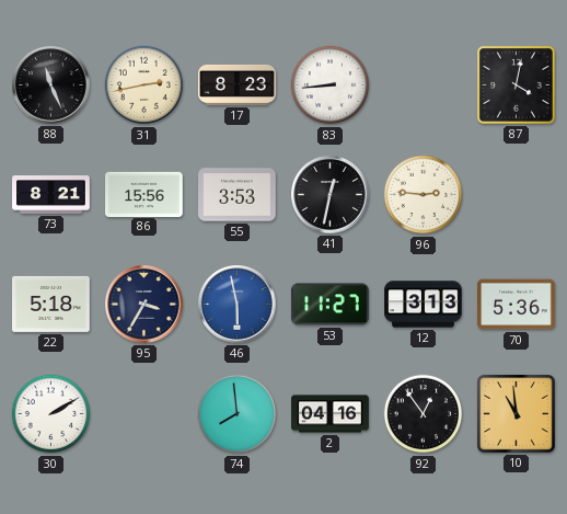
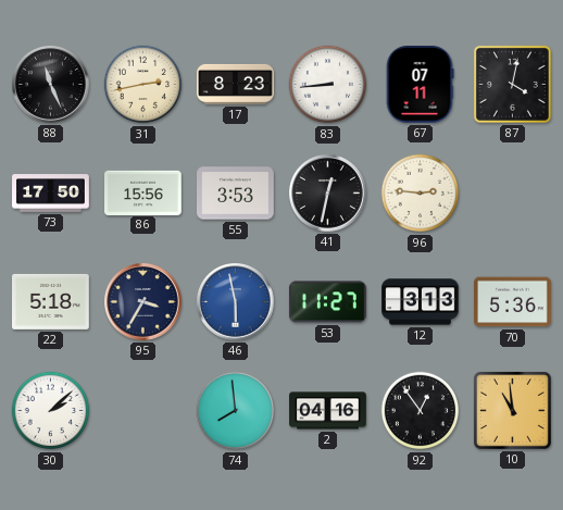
67: none -> 07:11 (420, 85)
73: 8:21 -> 17:50 (51, 194)
30: 2:10 -> 2:08 (51, 411)
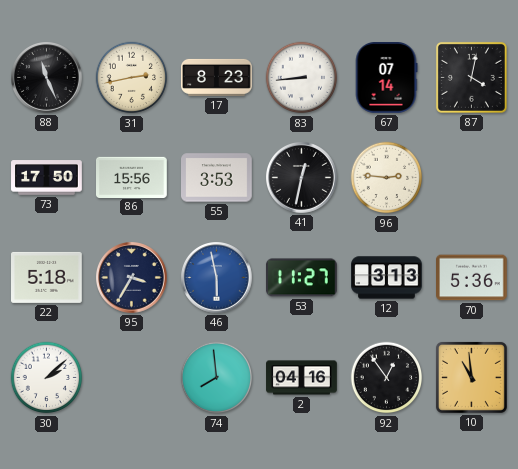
67: 07:11 -> 07:14 (386, 78)
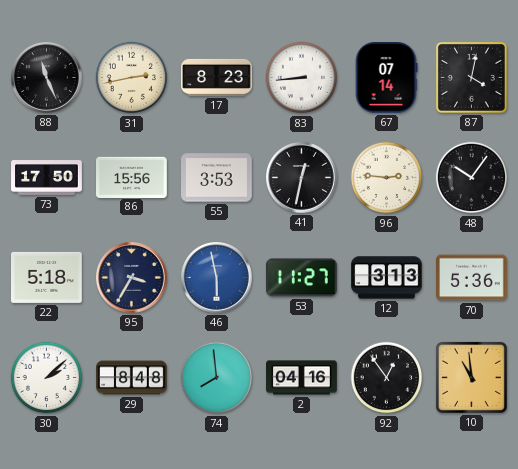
48: none -> 10:06 (472, 178)
29: none -> 8:48 (132, 378)
